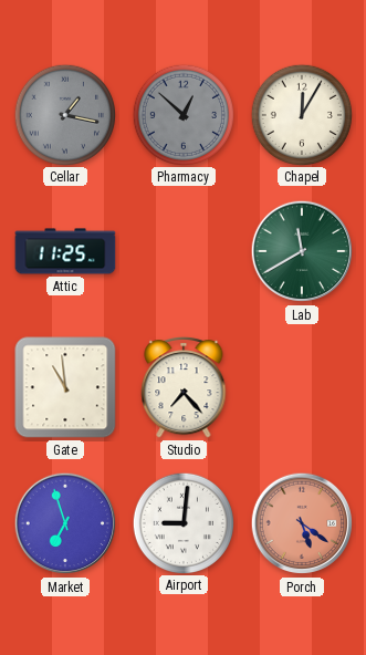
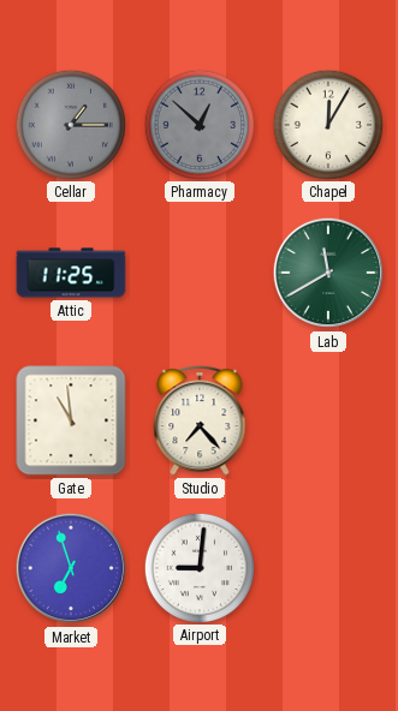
Cellar: 1:17 -> 1:15 (70, 124)
Porch: 5:21 -> none (302, 523)
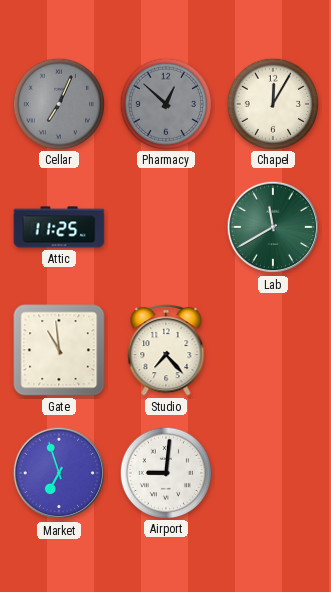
Cellar: 1:15 -> 7:04 (58, 103)
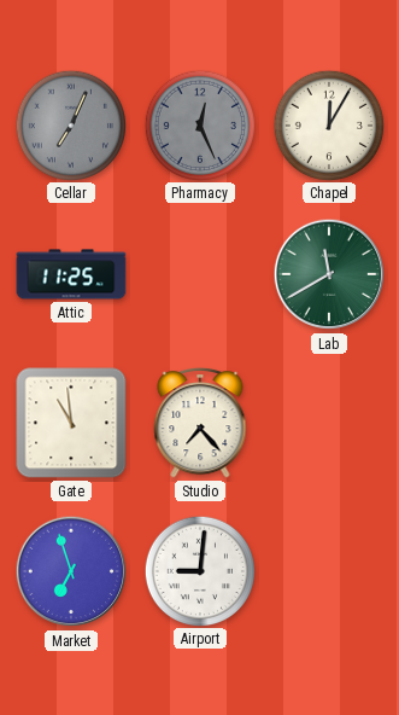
Pharmacy: 12:52 -> 12:26 (199, 124)
